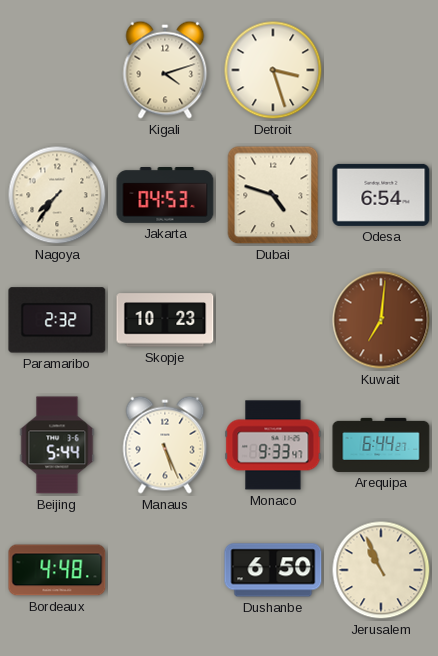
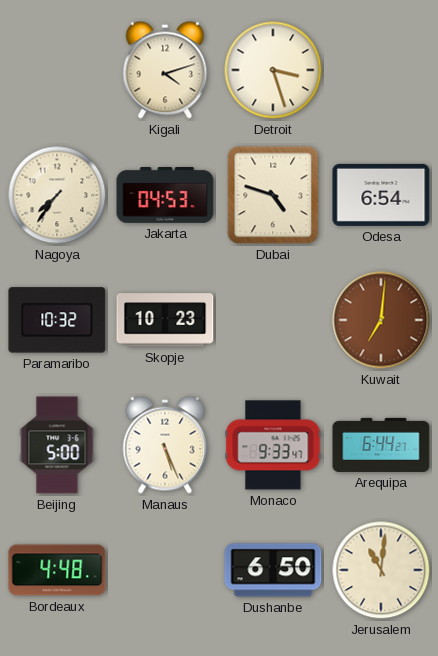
Paramaribo: 2:32 -> 10:32 (57, 320)
Beijing: 5:44 -> 5:00 (57, 445)
Jerusalem: 10:56 -> 11:01 (381, 570)
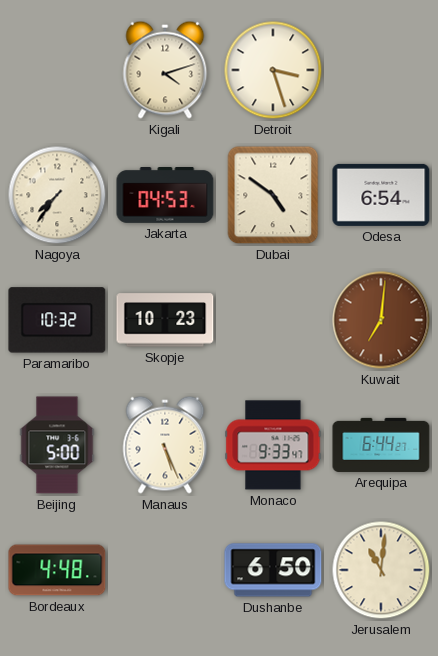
Dubai: 4:48 -> 4:51 (273, 195)
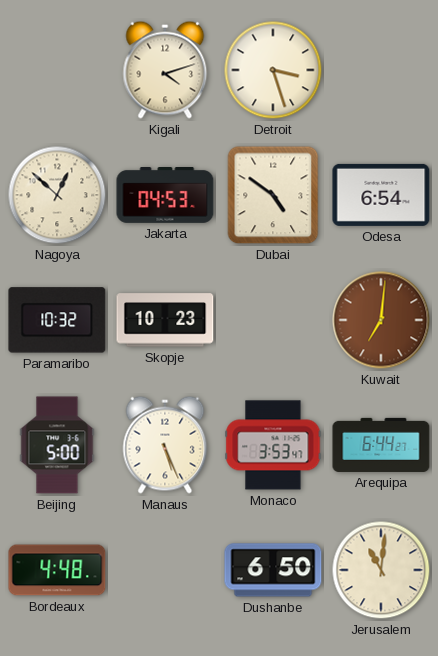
Nagoya: 7:36 -> 12:52 (57, 195)
Monaco: 9:33 -> 3:53 (273, 445)
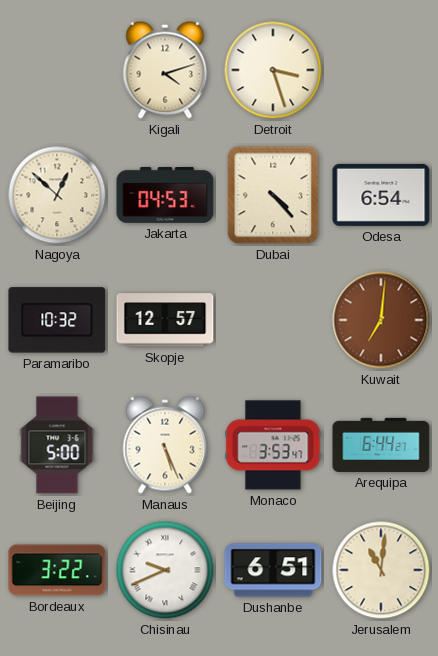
Dubai: 4:51 -> 4:23 (273, 195)
Skopje: 10:23 -> 12:57 (165, 320)
Bordeaux: 4:48 -> 3:22 (57, 570)
Chisinau: none -> 9:41 (165, 570)
Dushanbe: 6:50 -> 6:51 (273, 570)
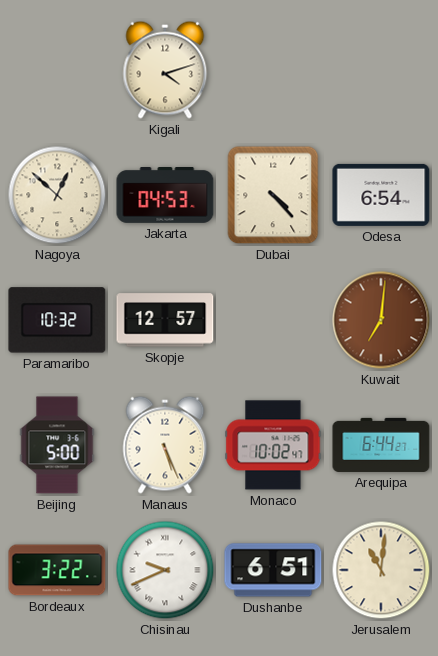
Detroit: 3:27 -> none (273, 70)
Monaco: 3:53 -> 10:02 (273, 445)
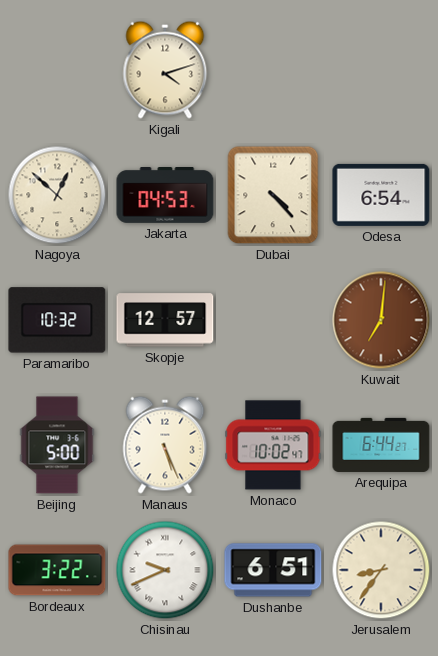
Jerusalem: 11:01 -> 8:36 (381, 570)
